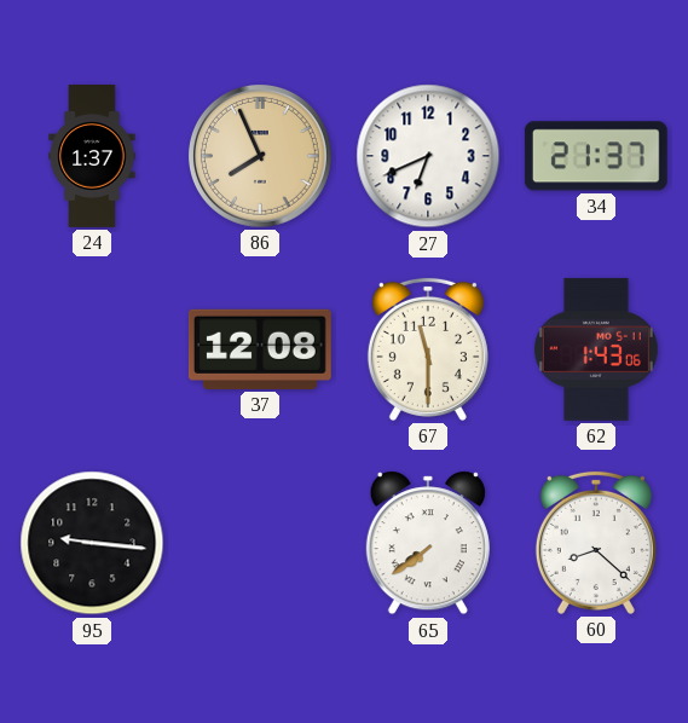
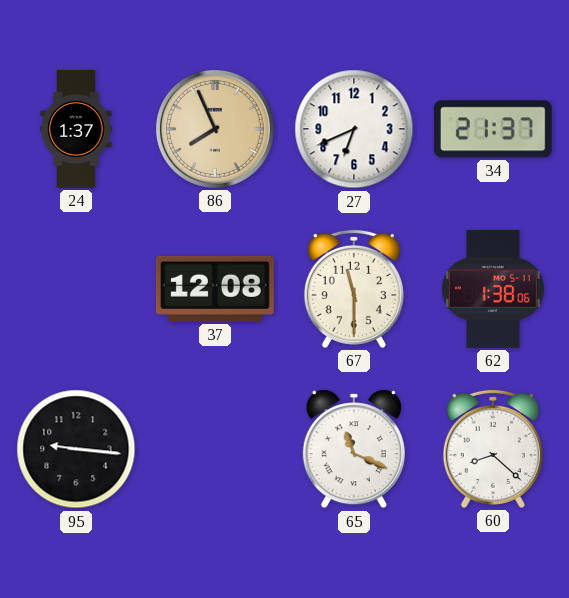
62: 1:43 -> 1:38 (493, 289)
65: 7:39 -> 11:19 (354, 449)
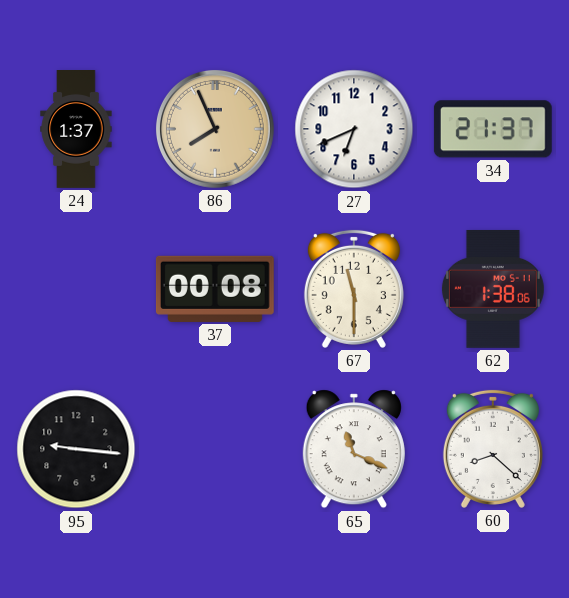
37: 12:08 -> 00:08 (215, 289)
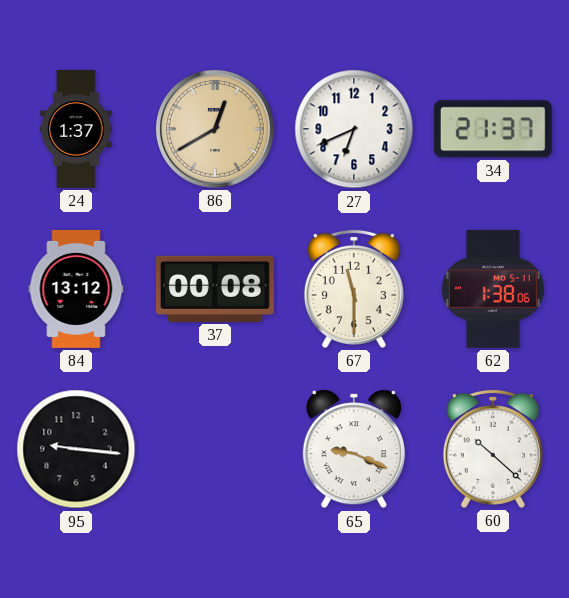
86: 7:56 -> 12:40 (215, 129)
84: none -> 13:12 (76, 289)
65: 11:19 -> 9:19 (354, 449)
60: 8:22 -> 10:22 (493, 449)
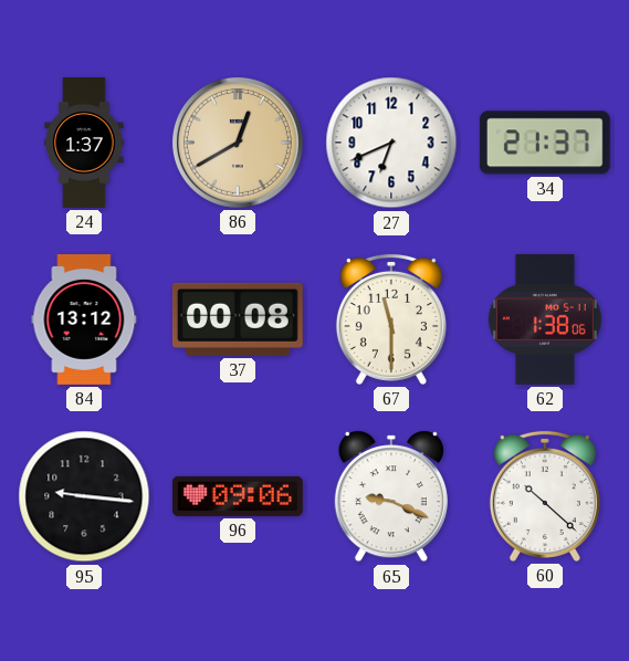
96: none -> 09:06 (238, 496)
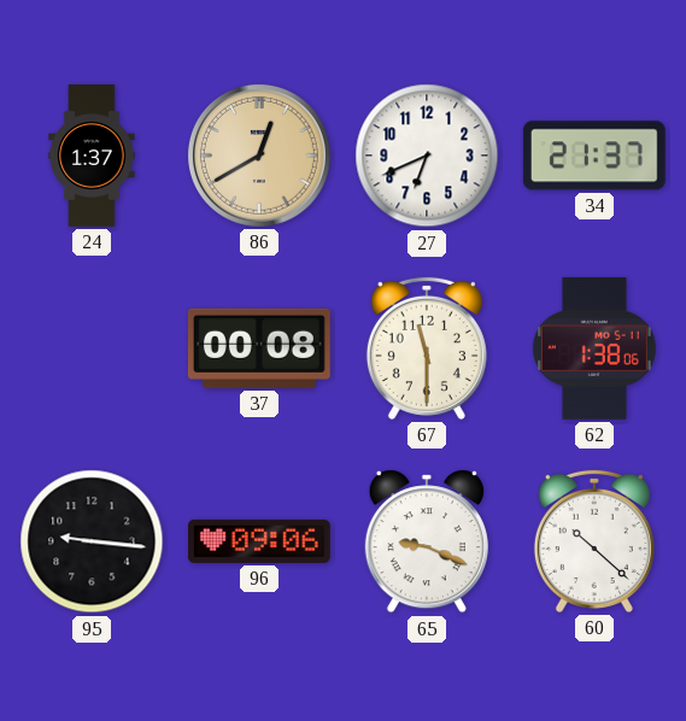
84: 13:12 -> none (84, 319)
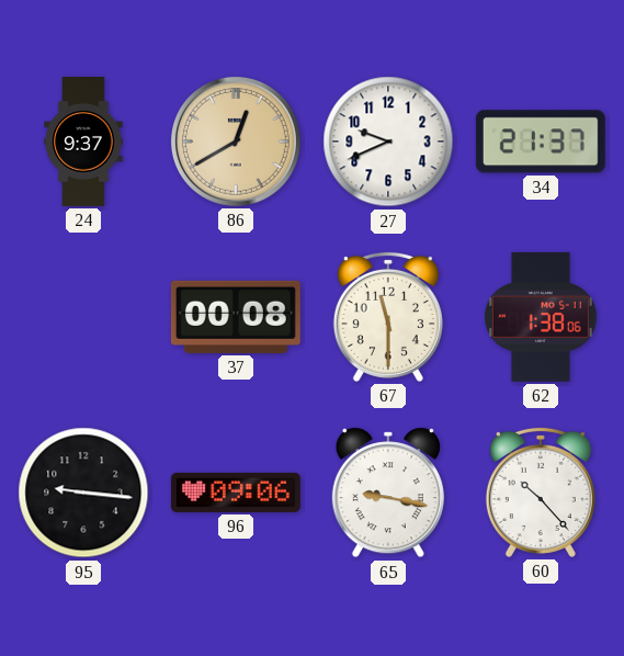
24: 1:37 -> 9:37 (83, 143)
27: 6:41 -> 9:41 (388, 142)
65: 9:19 -> 9:17 (388, 493)
60: 10:22 -> 10:23 (541, 493)
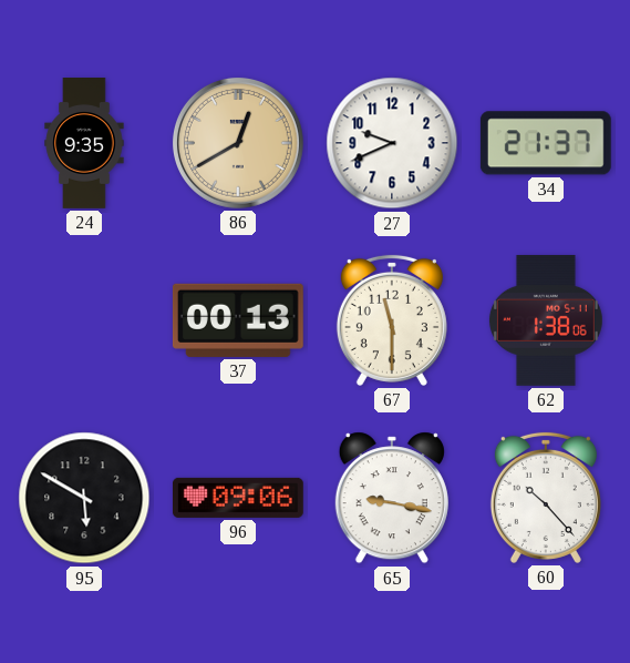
24: 9:37 -> 9:35 (84, 144)
37: 00:08 -> 00:13 (238, 320)
95: 9:16 -> 5:50 (84, 498)
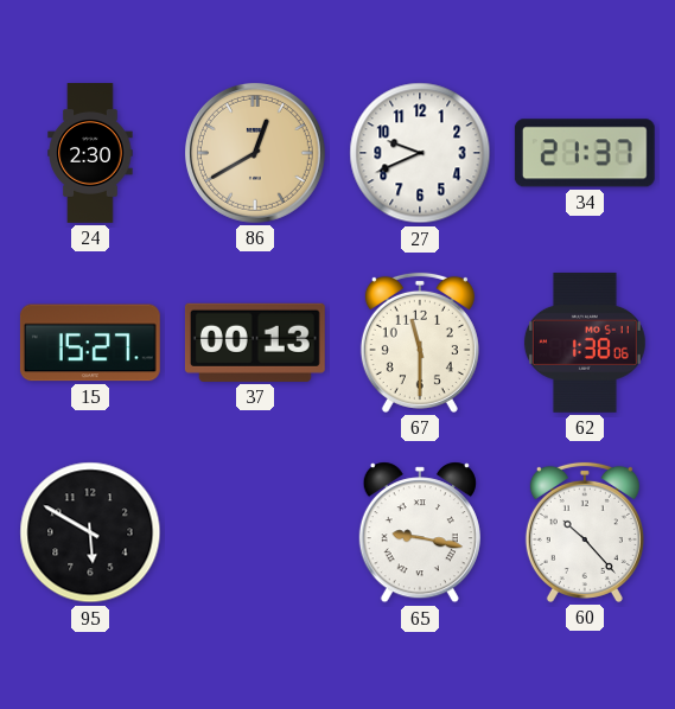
24: 9:35 -> 2:30 (90, 154)
15: none -> 15:27 (90, 343)
96: 09:06 -> none (238, 498)
